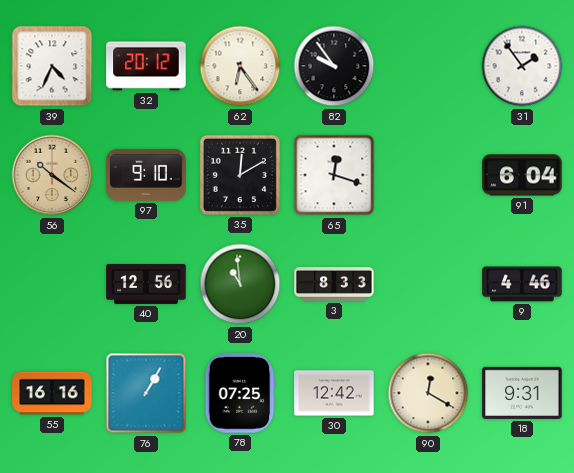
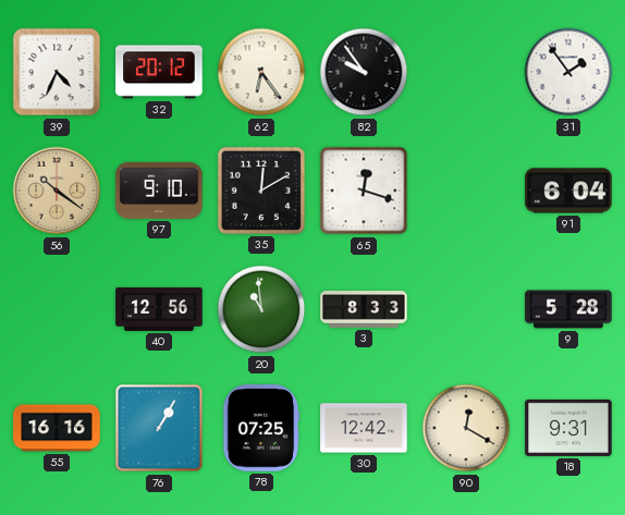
9: 4:46 -> 5:28 (568, 309)
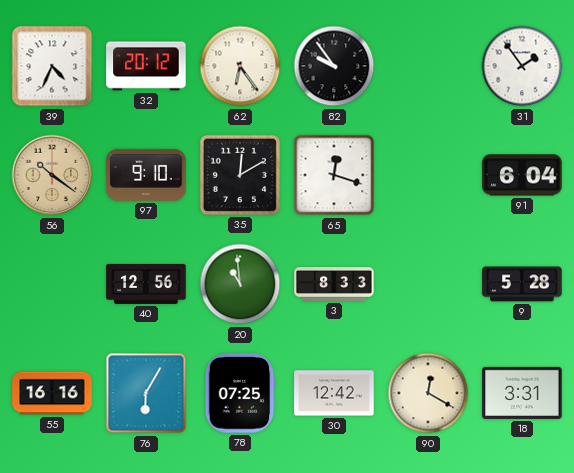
76: 1:05 -> 6:05 (146, 393)
18: 9:31 -> 3:31 (522, 393)
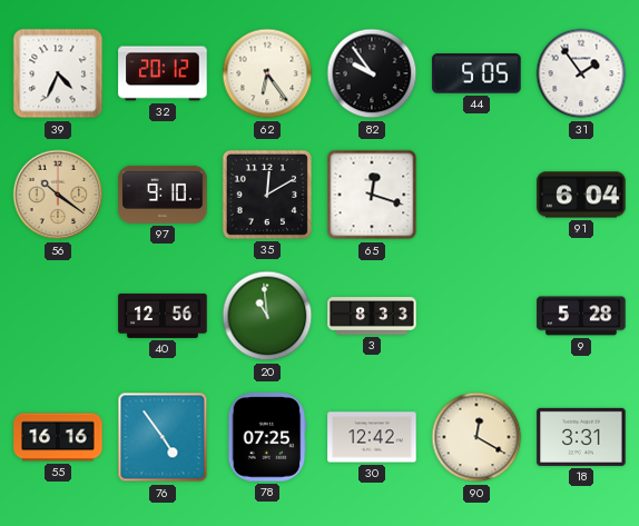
44: none -> 5:05 (476, 73)
76: 6:05 -> 4:54 (163, 437)
